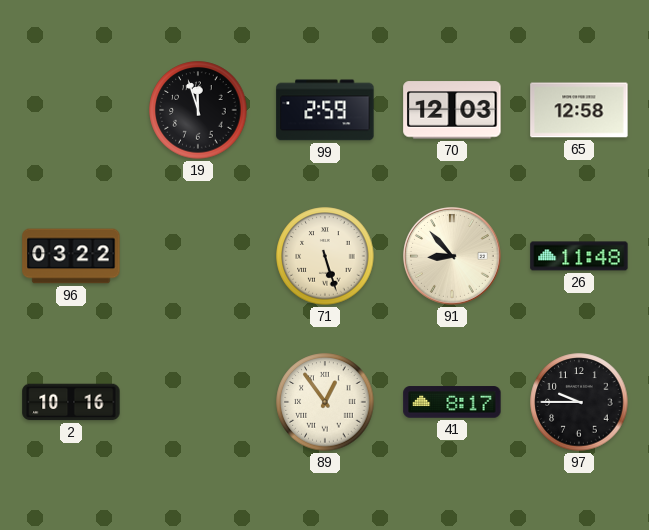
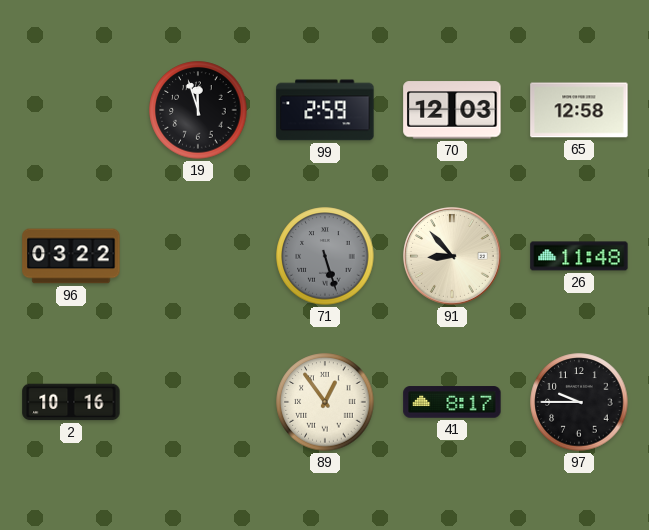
71 dial: cream -> grey (325, 256)
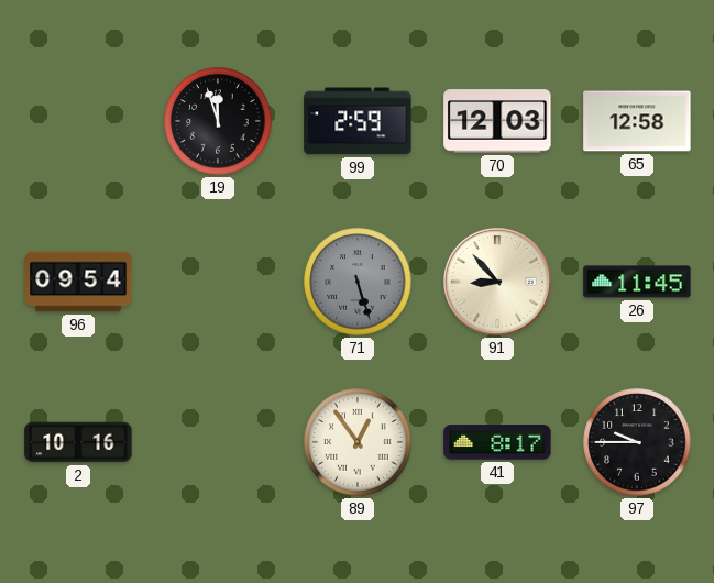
96: 03:22 -> 09:54 (78, 282)
26: 11:48 -> 11:45 (637, 282)
